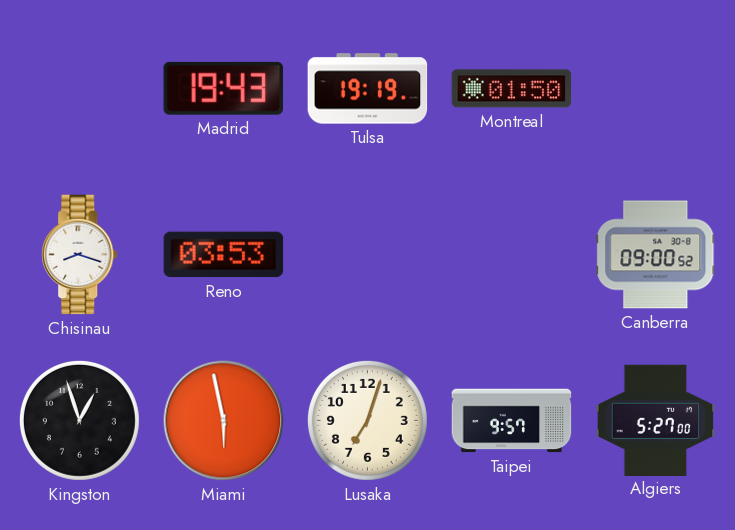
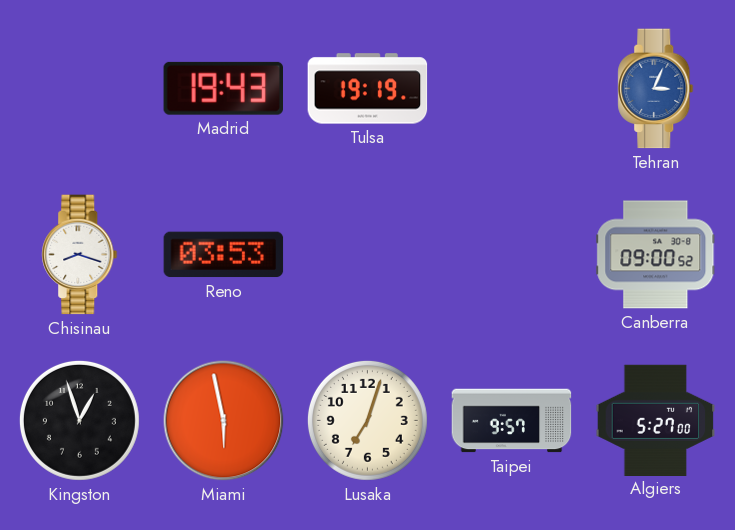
Montreal: 01:50 -> none (512, 89)
Tehran: none -> 3:04 (656, 89)
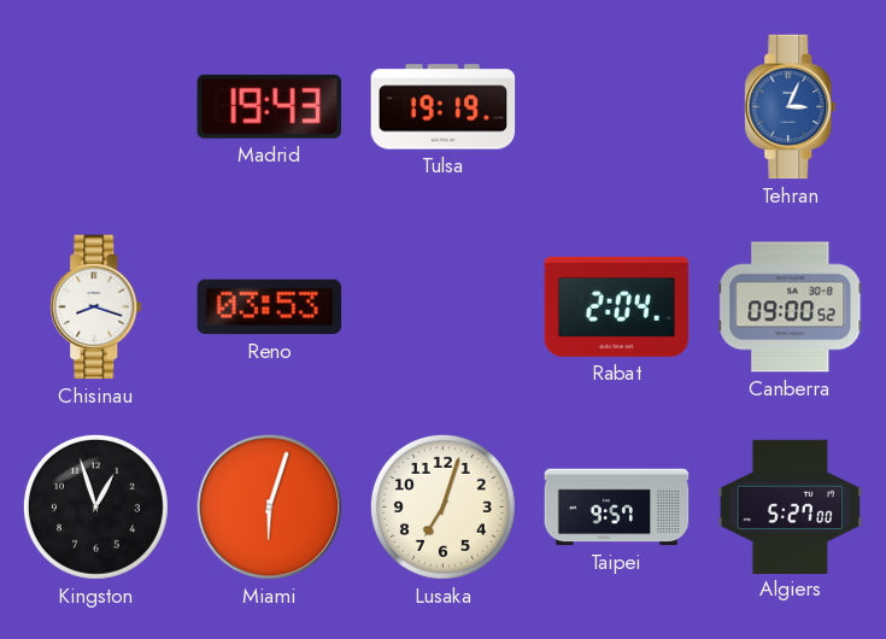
Rabat: none -> 2:04 (617, 306)
Miami: 5:58 -> 6:03 (270, 508)
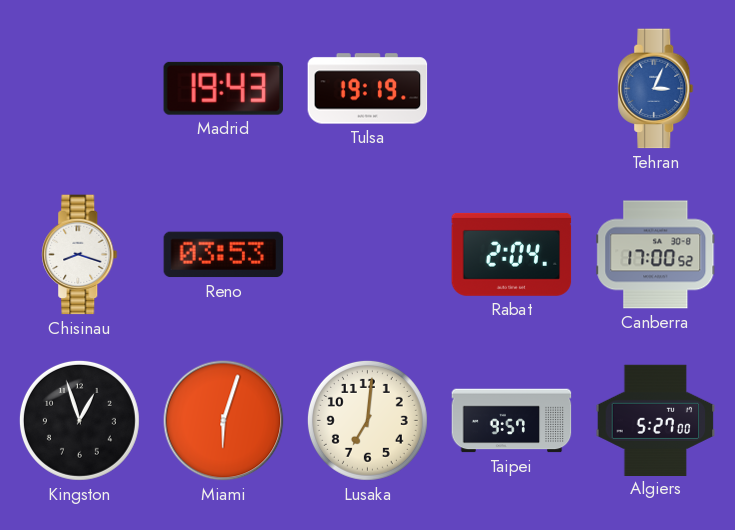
Canberra: 09:00 -> 17:00 (656, 255)
Lusaka: 7:03 -> 7:01 (367, 420)
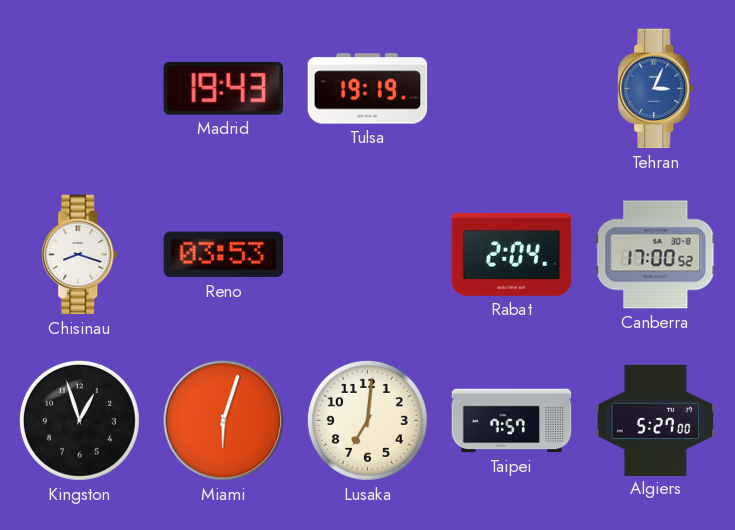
Taipei: 9:57 -> 7:57 (512, 421)
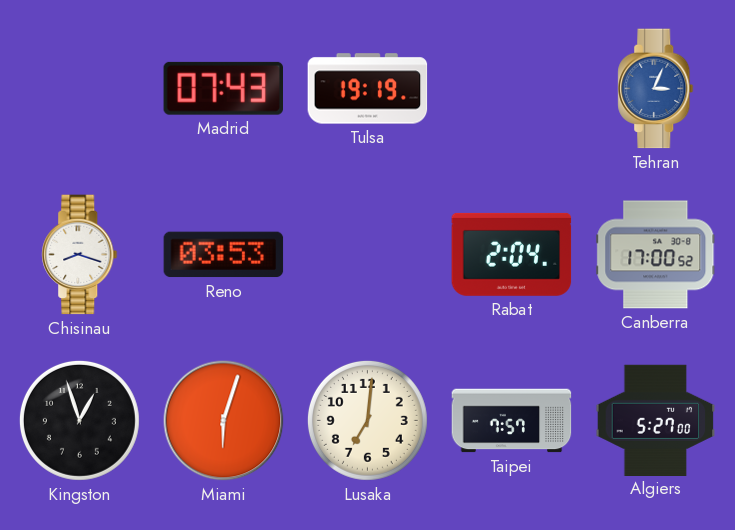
Madrid: 19:43 -> 07:43 (223, 88)
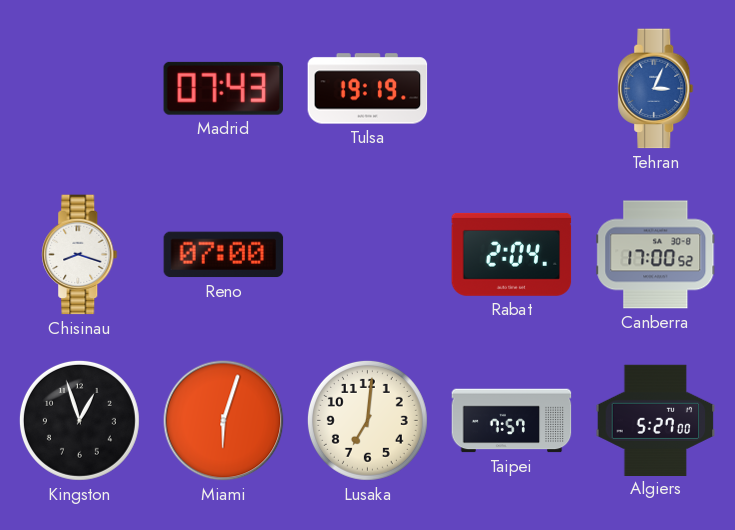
Reno: 03:53 -> 07:00 (224, 255)
